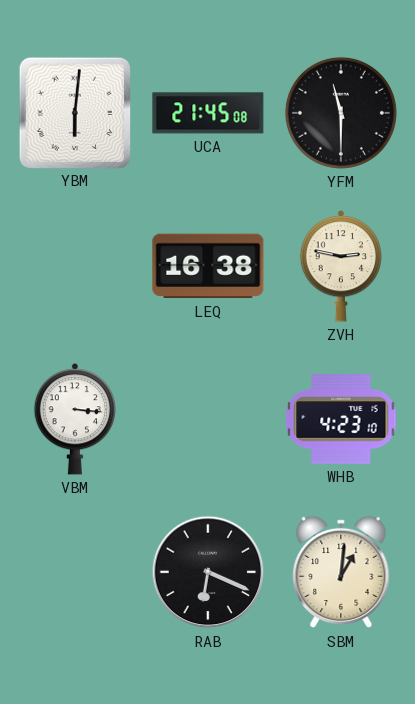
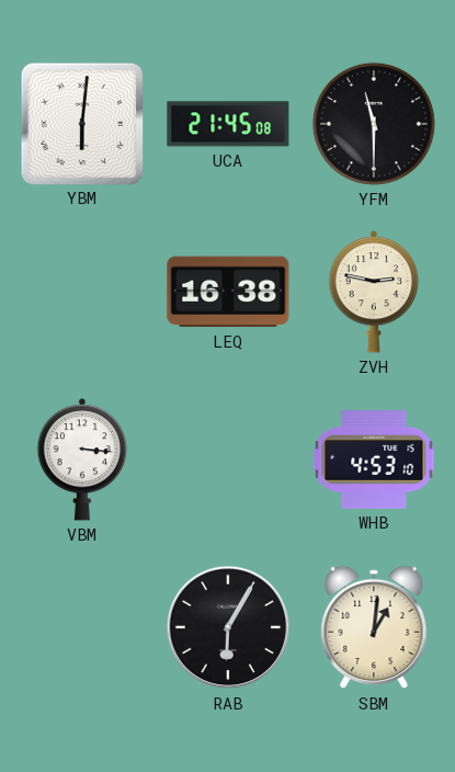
WHB: 4:23 -> 4:53 (374, 461)
RAB: 6:19 -> 6:05 (228, 627)
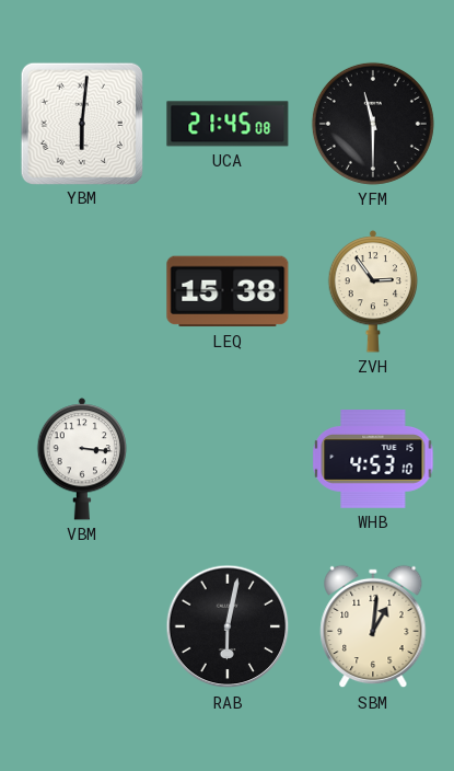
LEQ: 16:38 -> 15:38 (228, 291)
ZVH: 2:47 -> 2:54 (373, 291)
RAB: 6:05 -> 6:02 (228, 626)
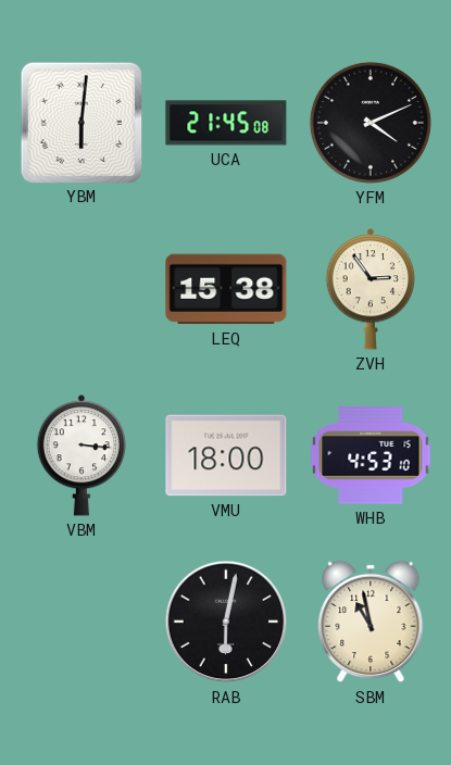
YFM: 11:30 -> 4:11 (371, 123)
VMU: none -> 18:00 (226, 455)
SBM: 1:01 -> 10:58 (371, 622)
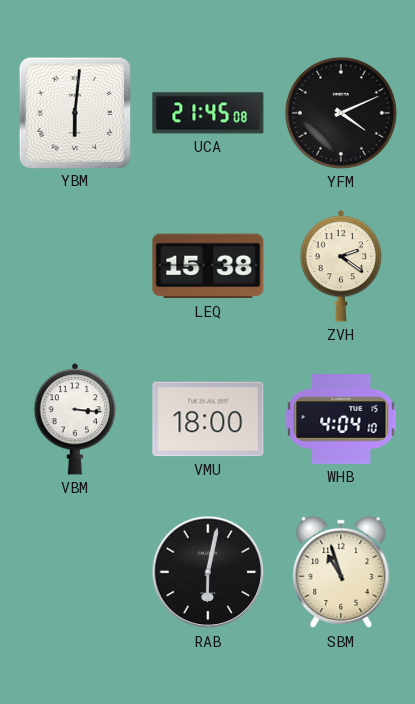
ZVH: 2:54 -> 2:21 (341, 266)
WHB: 4:53 -> 4:04 (341, 420)
SBM: 10:58 -> 10:57 (341, 572)
